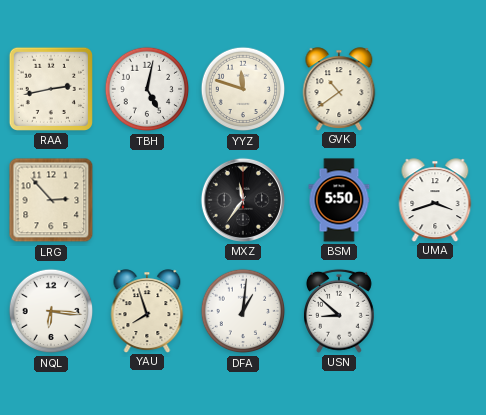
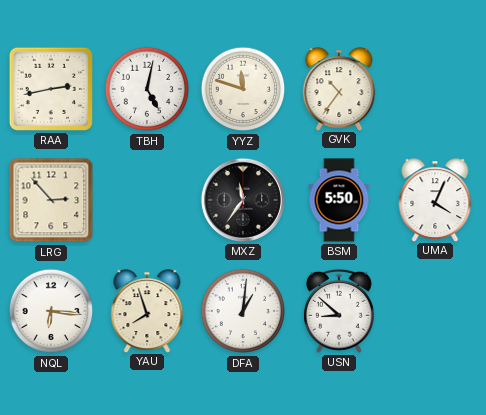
GVK: 10:39 -> 10:36 (339, 89)
UMA: 3:42 -> 4:04 (435, 200)
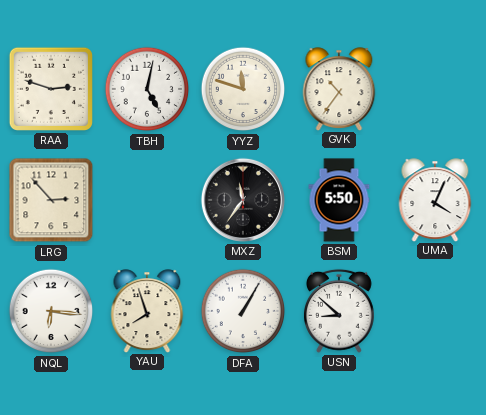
RAA: 2:43 -> 2:48 (51, 89)
DFA: 1:01 -> 1:05 (243, 311)
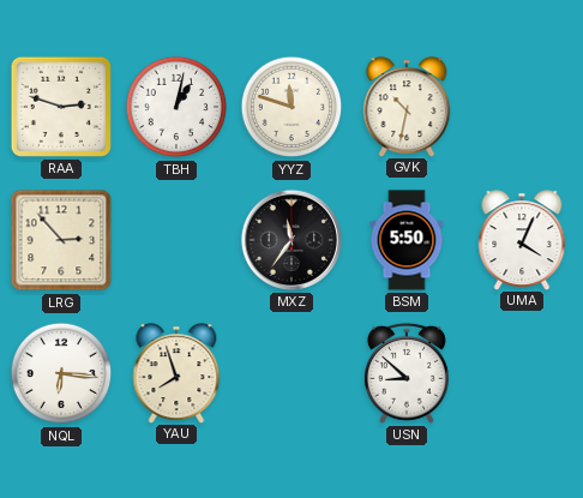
TBH: 5:02 -> 1:02 (176, 107)
GVK: 10:36 -> 10:32 (407, 107)
DFA: 1:05 -> none (243, 311)
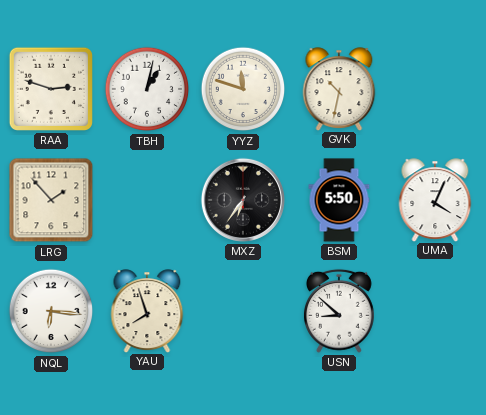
LRG: 2:53 -> 1:53 (51, 200)
MXZ: 11:36 -> 6:36 (243, 200)
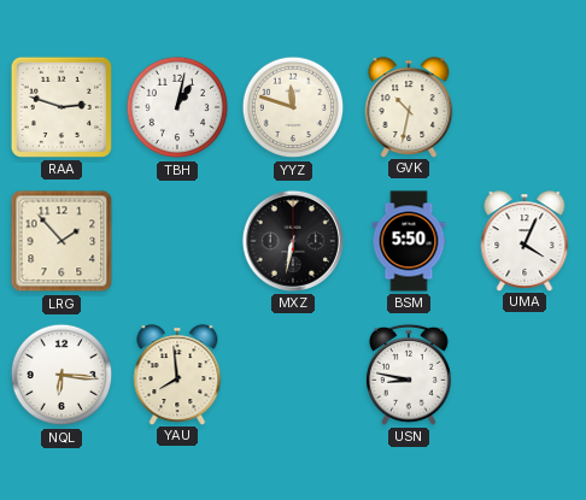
MXZ: 6:36 -> 6:32 (293, 241)
YAU: 7:57 -> 7:59 (177, 375)
USN: 8:52 -> 8:47 (409, 375)
